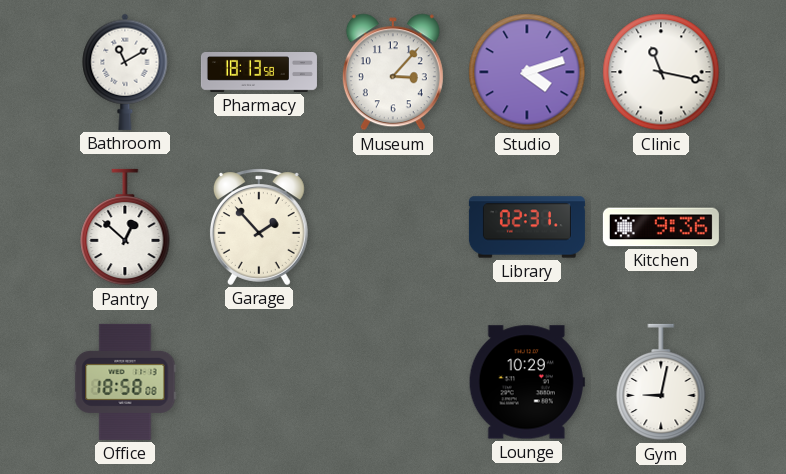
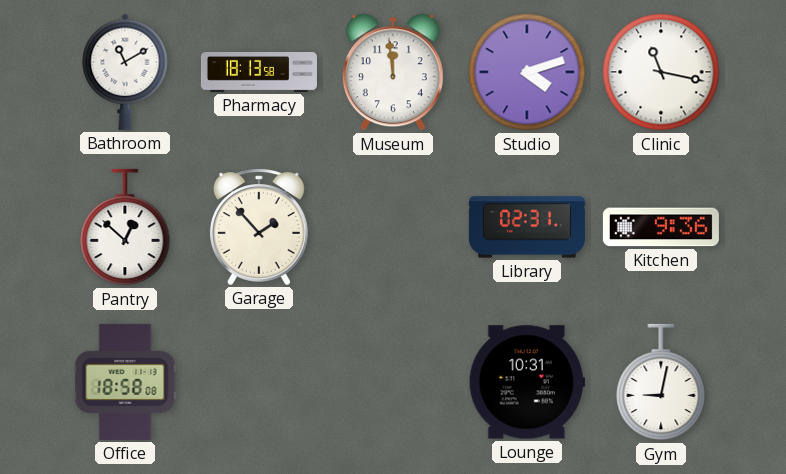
Museum: 3:07 -> 11:59 (393, 72)
Lounge: 10:29 -> 10:31 (527, 382)
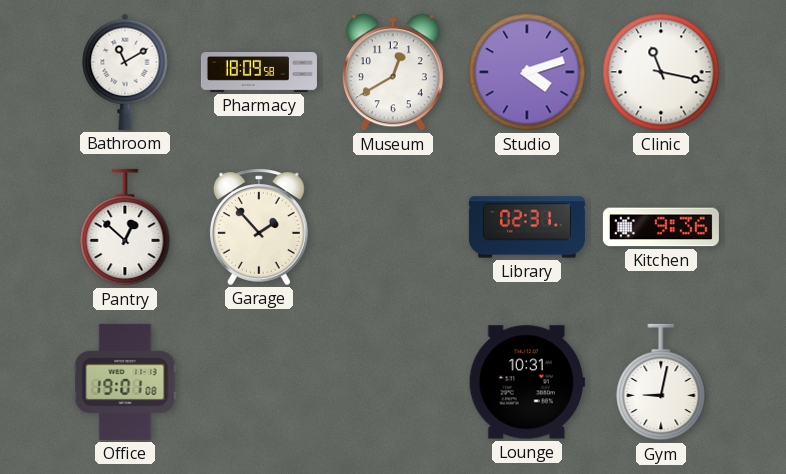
Pharmacy: 18:13 -> 18:09 (259, 73)
Museum: 11:59 -> 12:40 (393, 72)
Office: 18:58 -> 19:01 (125, 382)
